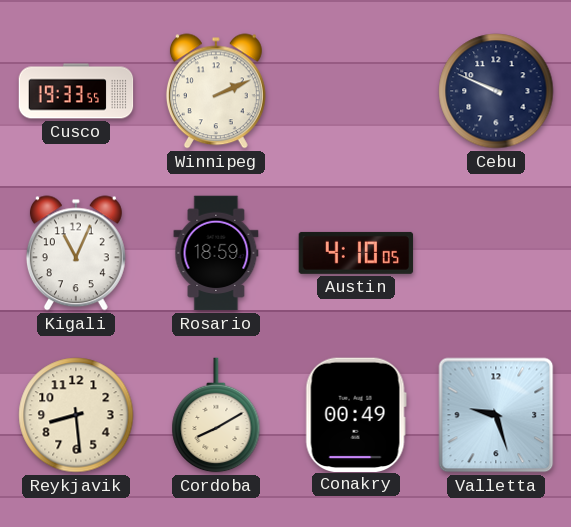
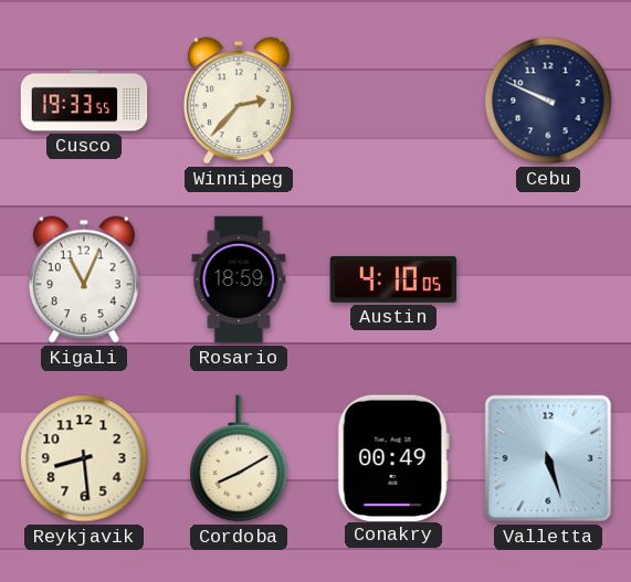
Winnipeg: 2:11 -> 2:37 (239, 100)
Valletta: 9:27 -> 5:27 (548, 458)
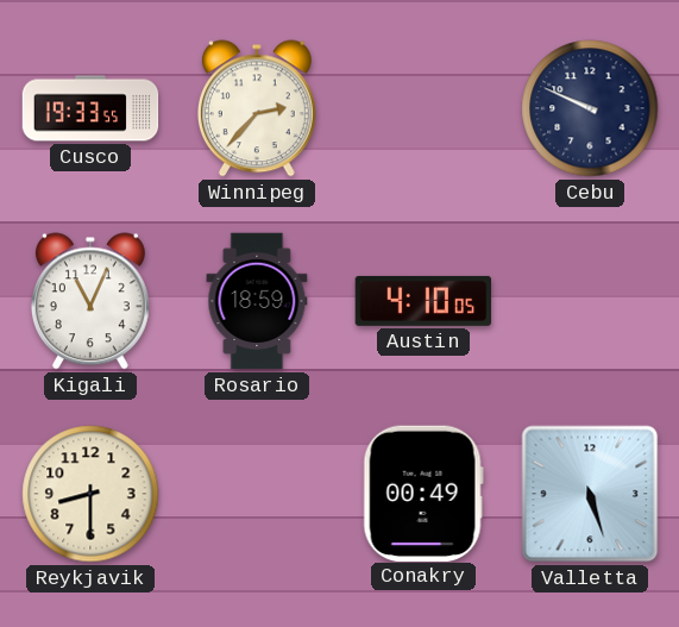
Reykjavik: 8:29 -> 8:30 (90, 494)
Cordoba: 8:10 -> none (239, 458)
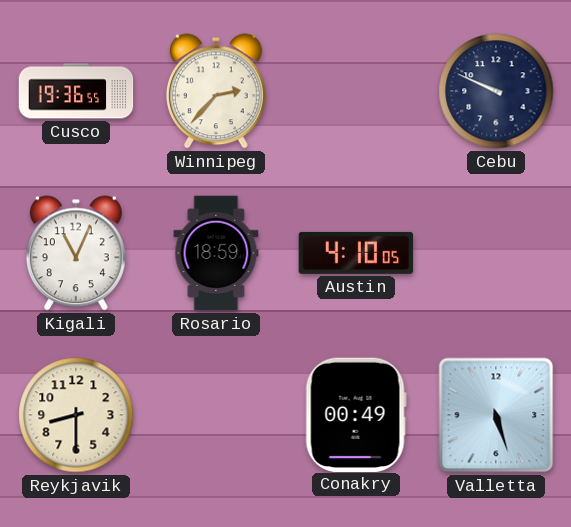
Cusco: 19:33 -> 19:36 (76, 91)
